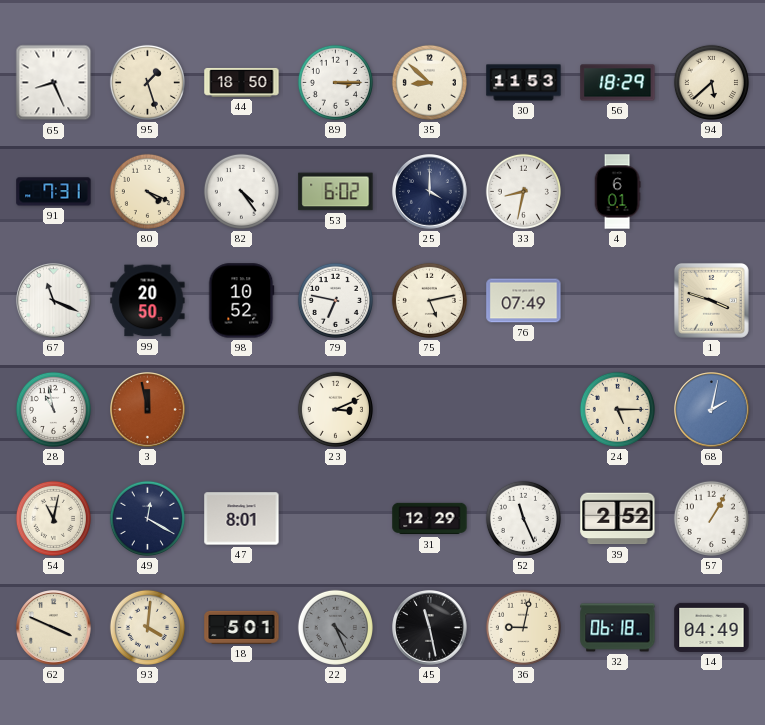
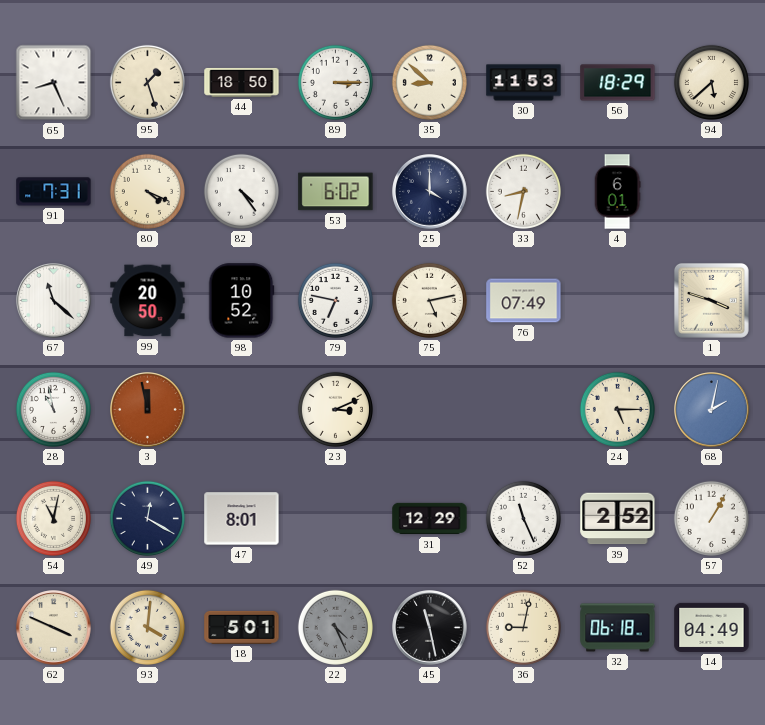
67: 11:19 -> 11:22 (54, 301)
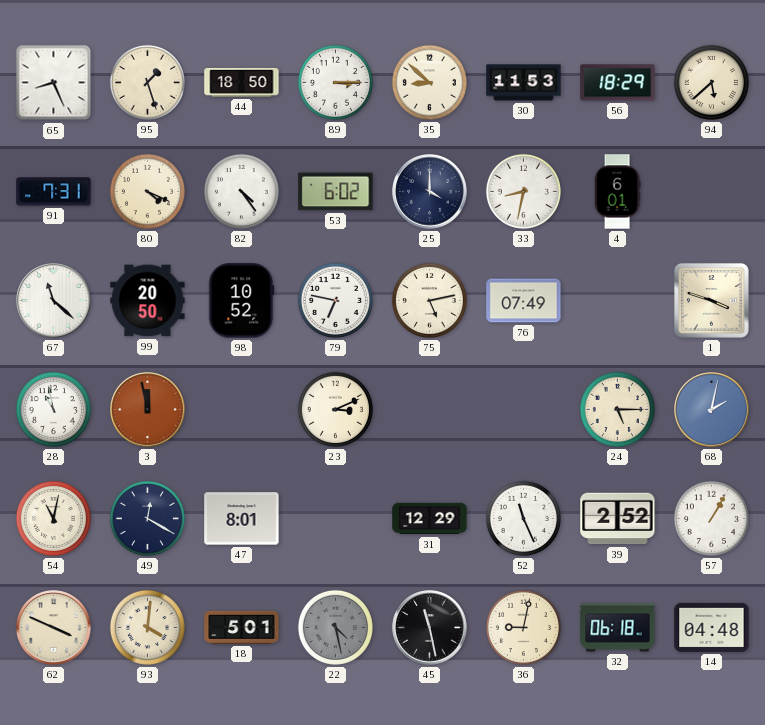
22: 4:26 -> 4:28 (335, 627)
14: 04:49 -> 04:48 (712, 627)
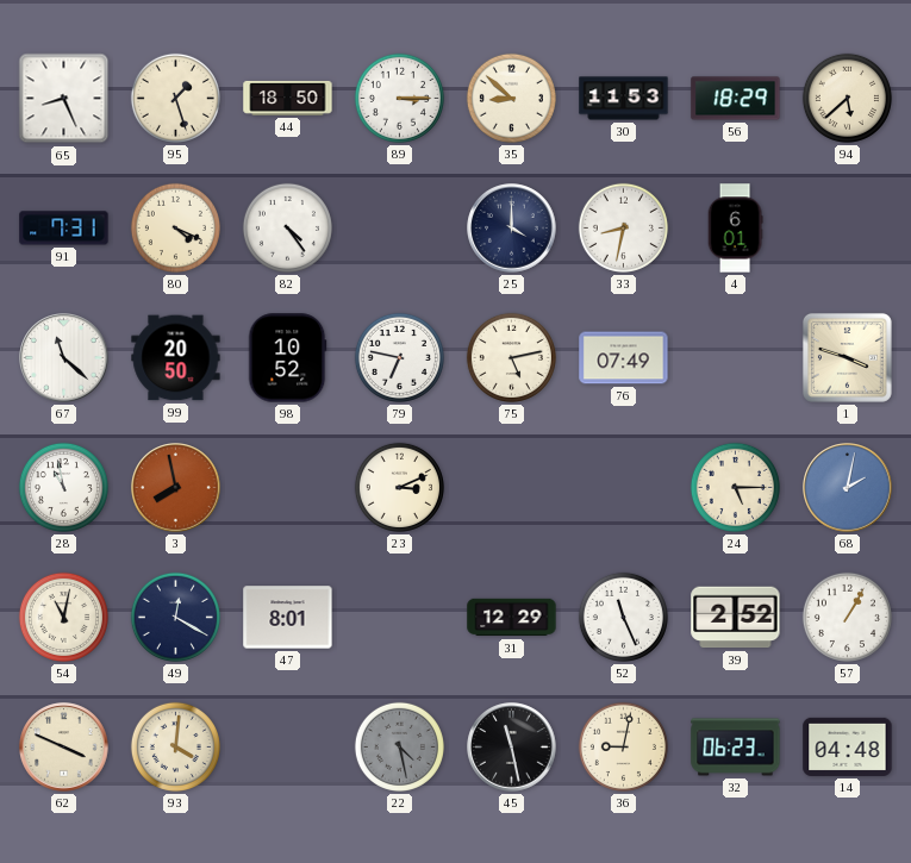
53: 6:02 -> none (336, 192)
3: 11:58 -> 7:58 (176, 488)
18: 5:01 -> none (242, 627)
32: 06:18 -> 06:23 (736, 748)
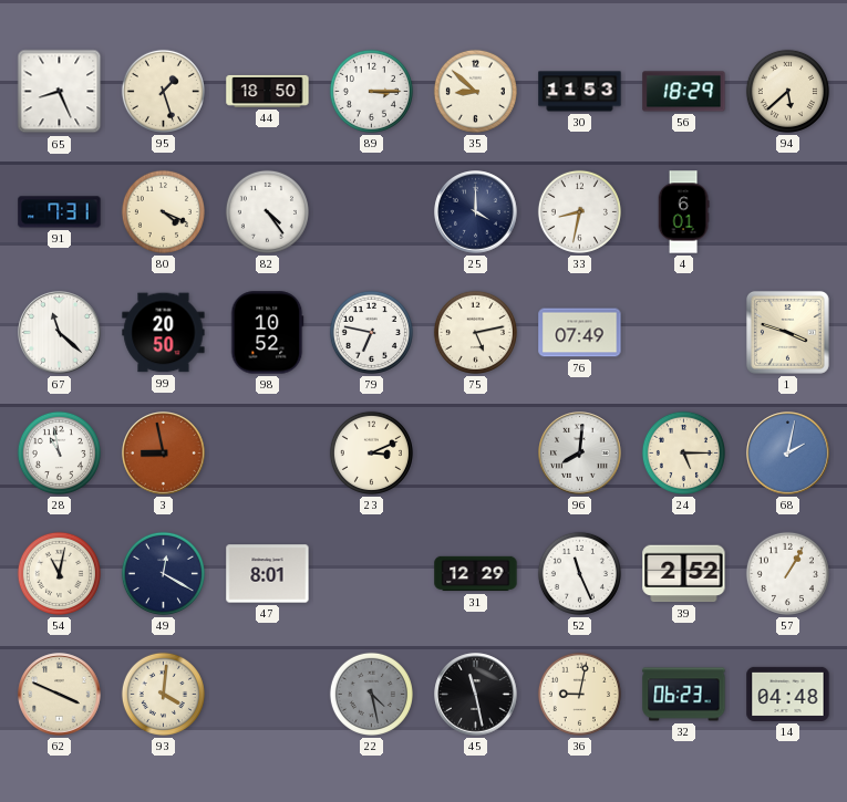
3: 7:58 -> 8:58 (164, 454)
96: none -> 8:01 (580, 454)
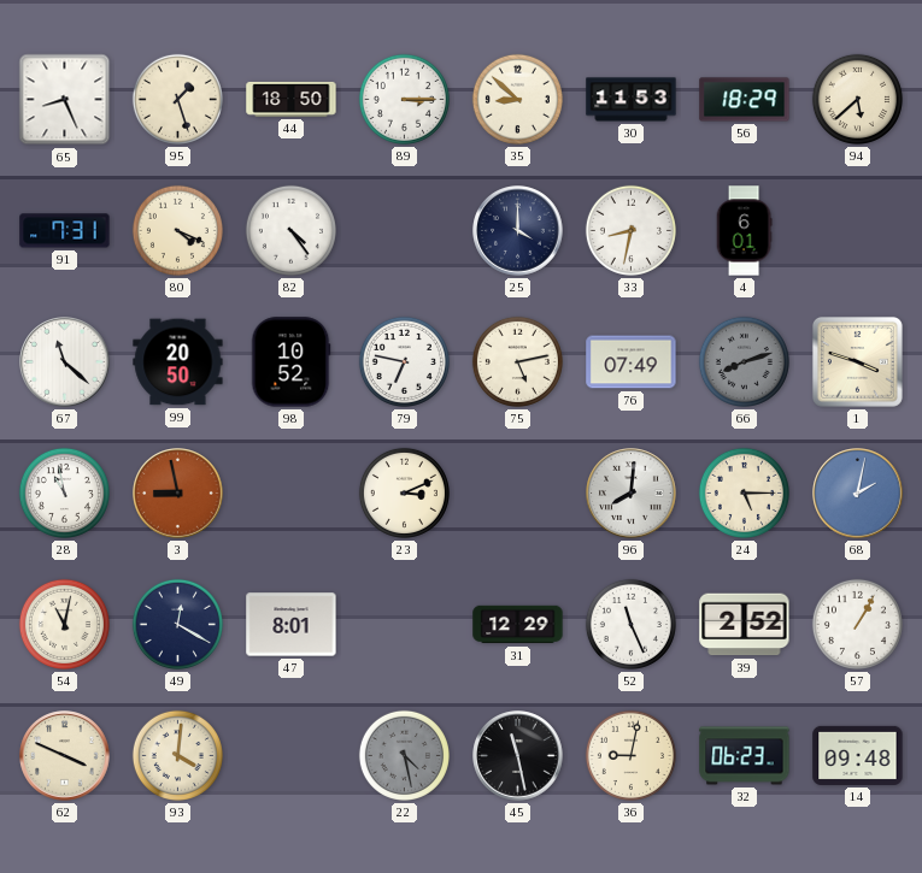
66: none -> 8:12 (744, 361)
14: 04:48 -> 09:48 (858, 755)
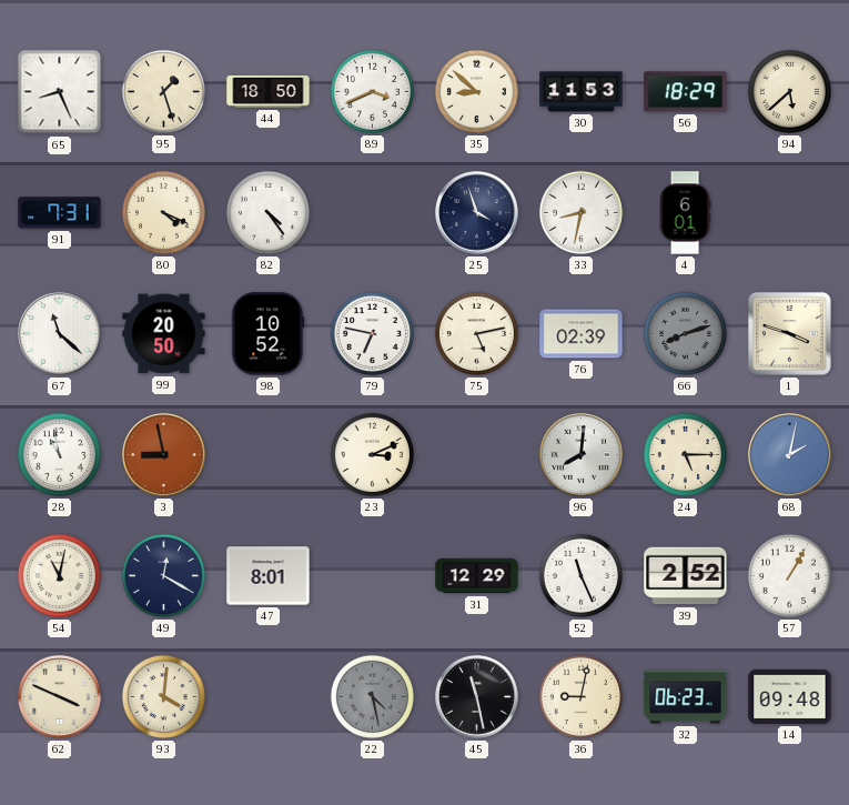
89: 3:15 -> 3:41 (372, 91)
25: 4:00 -> 3:57 (477, 213)
76: 07:49 -> 02:39 (582, 334)
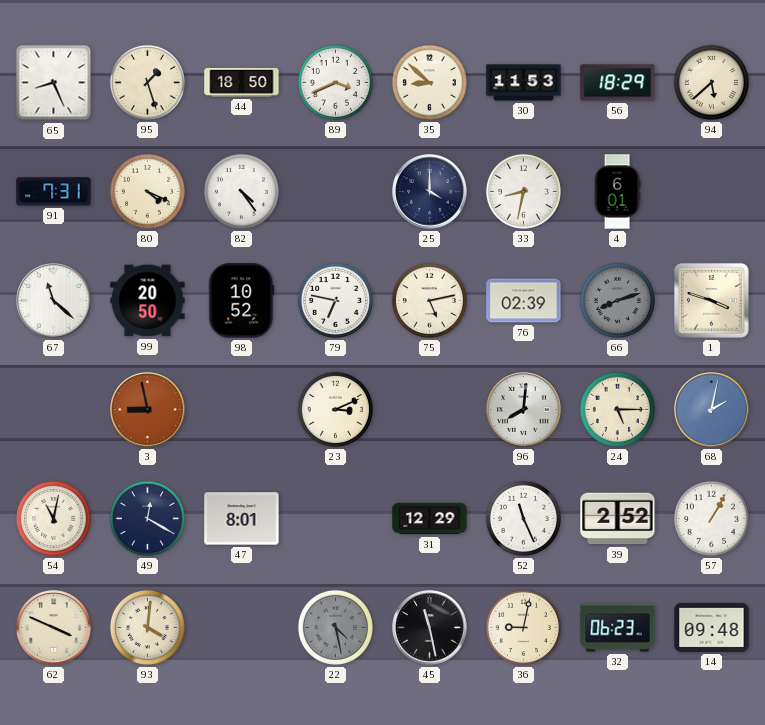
25: 3:57 -> 4:00 (430, 192)
28: 10:58 -> none (59, 454)
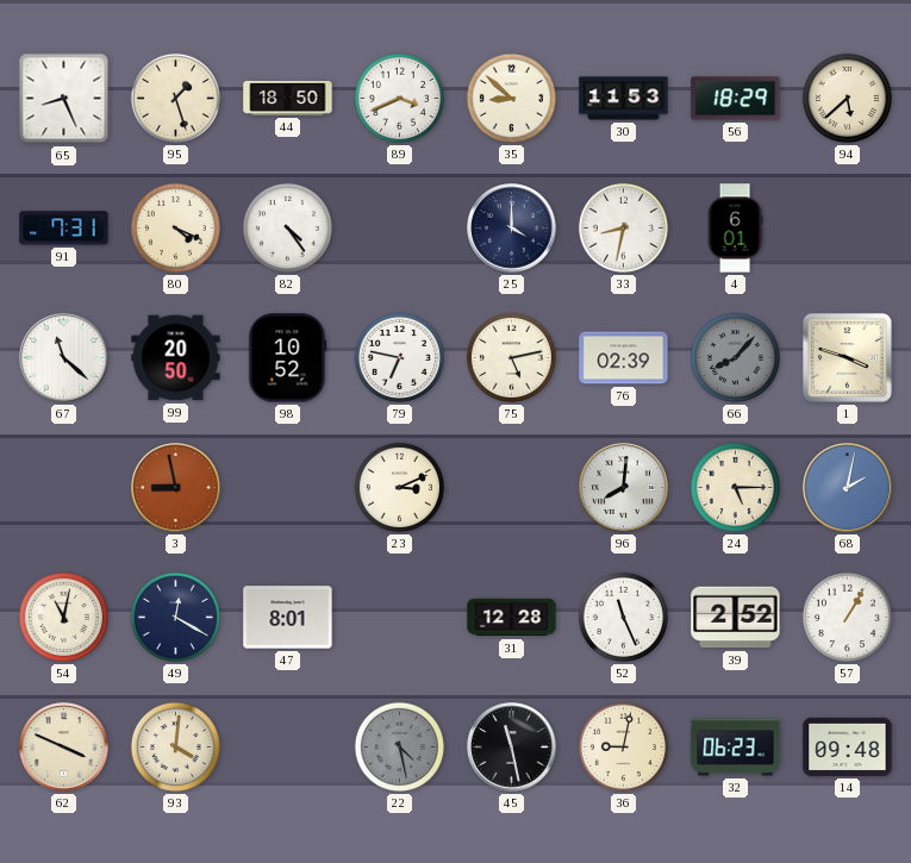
66: 8:12 -> 8:07 (735, 357)
31: 12:29 -> 12:28 (512, 618)
